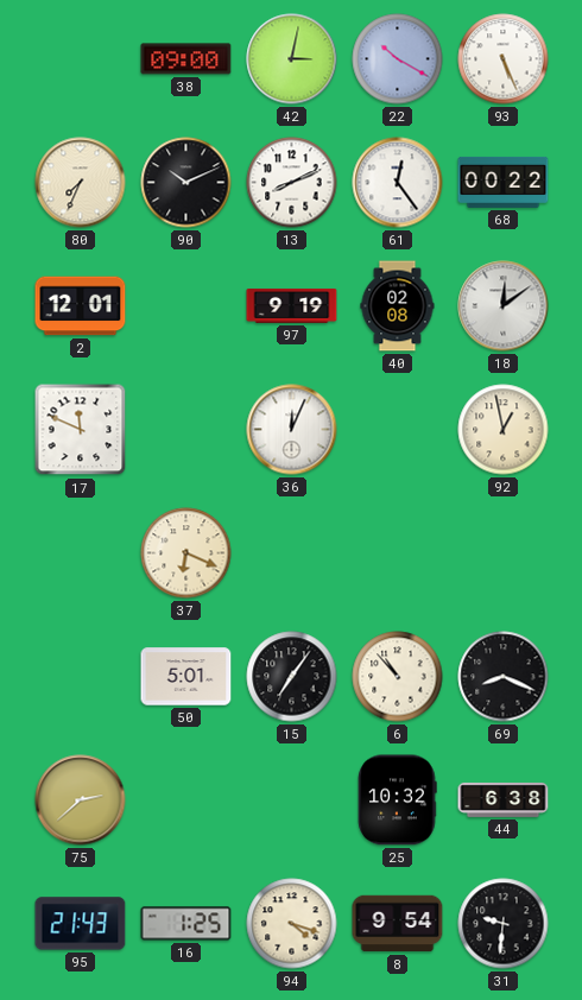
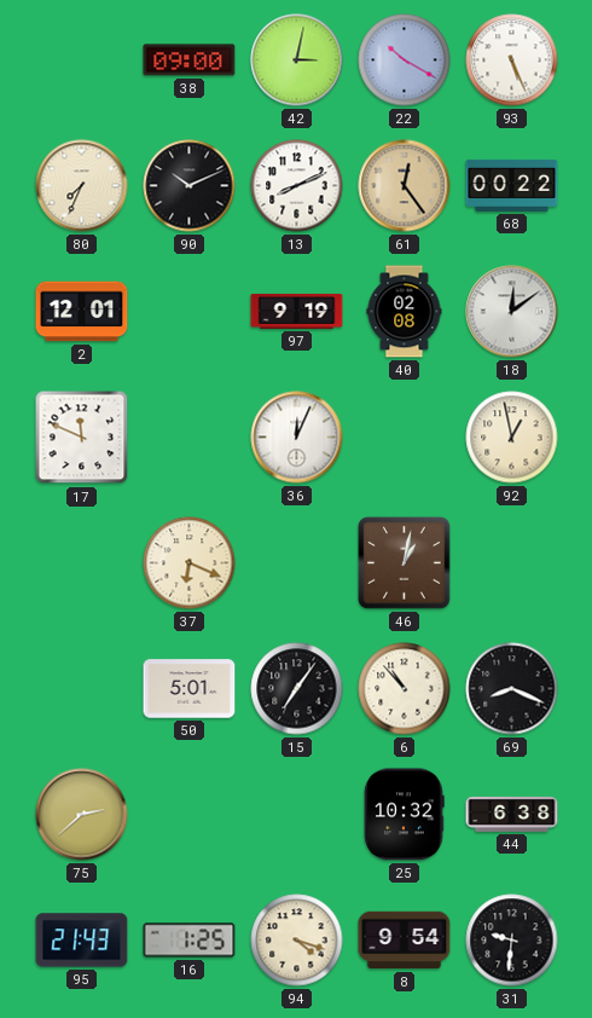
61 dial: white -> champagne (405, 186)
46: none -> 1:02 (405, 563)
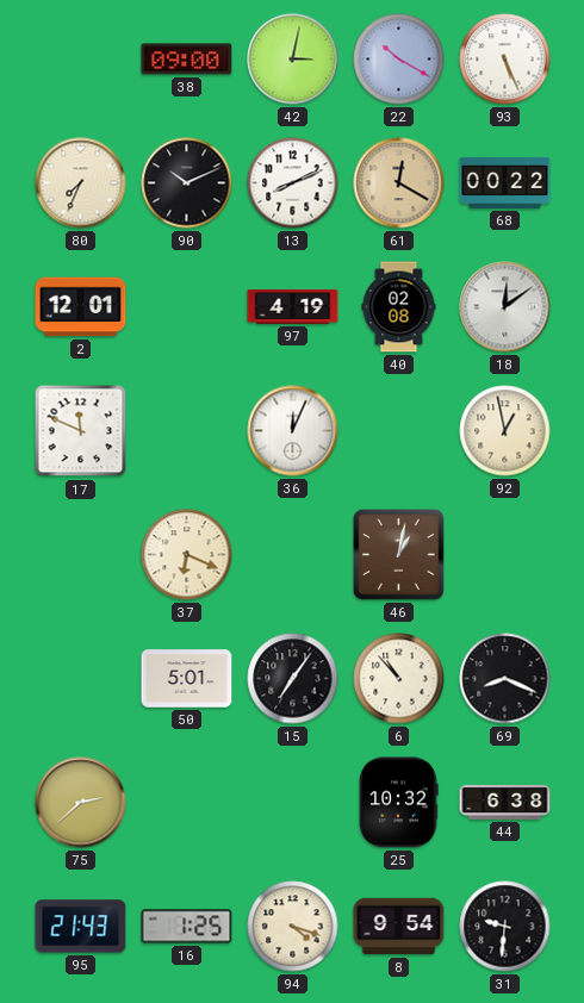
61: 12:24 -> 12:20 (399, 183)
97: 9:19 -> 4:19 (293, 306)
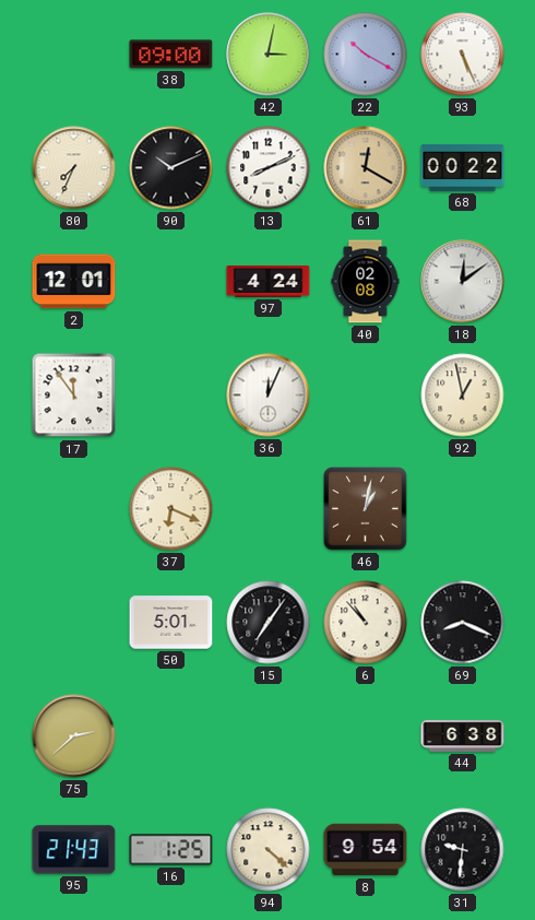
97: 4:19 -> 4:24 (269, 281)
17: 11:49 -> 11:54 (74, 396)
25: 10:32 -> none (399, 803)
94: 4:18 -> 4:22 (269, 850)
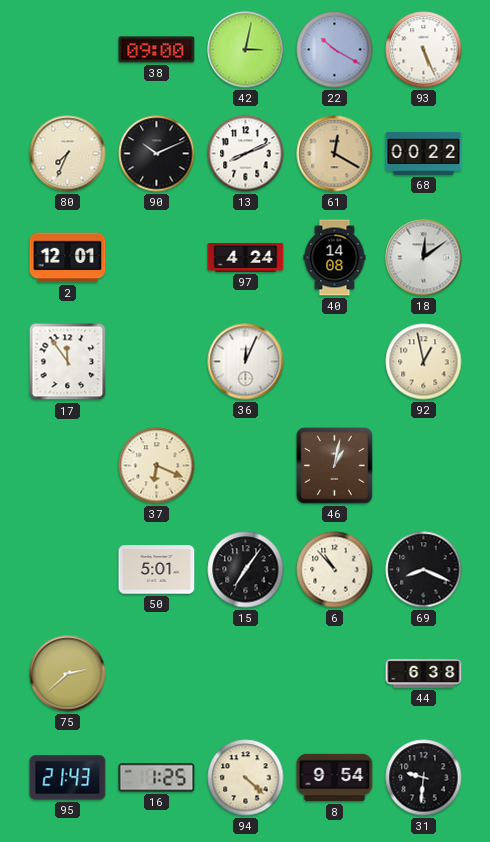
40: 02:08 -> 14:08 (335, 258)
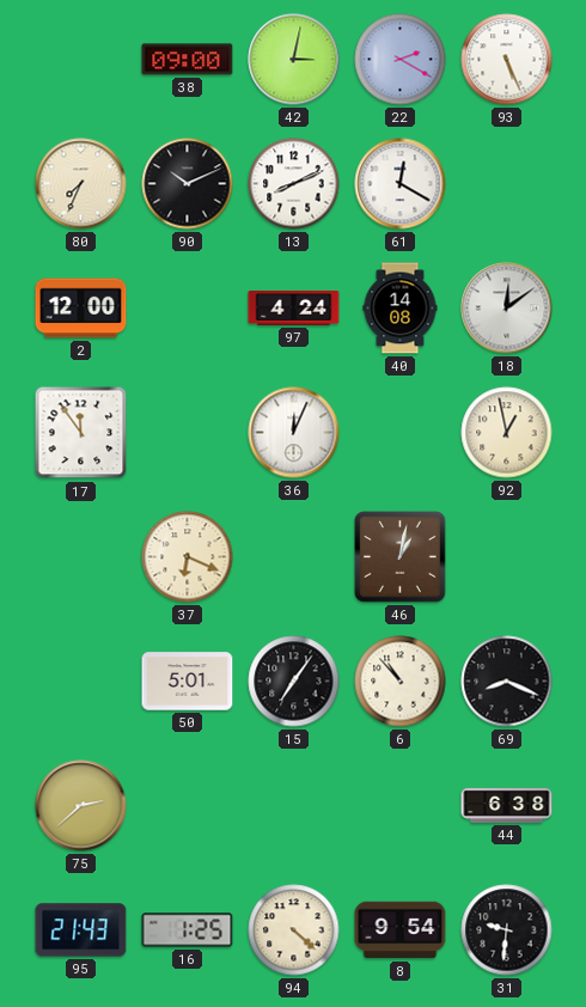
22: 10:20 -> 2:20 (401, 60)
61 dial: champagne -> white (401, 184)
68: 00:22 -> none (424, 153)
2: 12:01 -> 12:00 (81, 309)
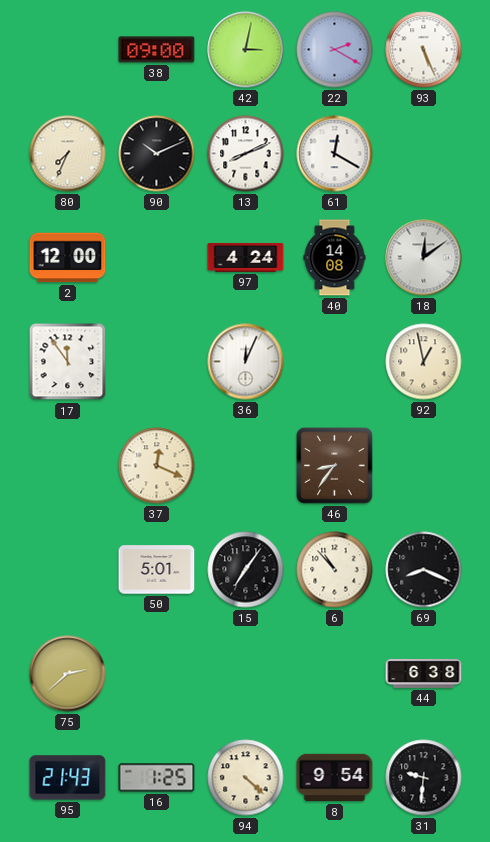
37: 6:19 -> 12:19 (157, 466)
46: 1:02 -> 8:36 (335, 466)
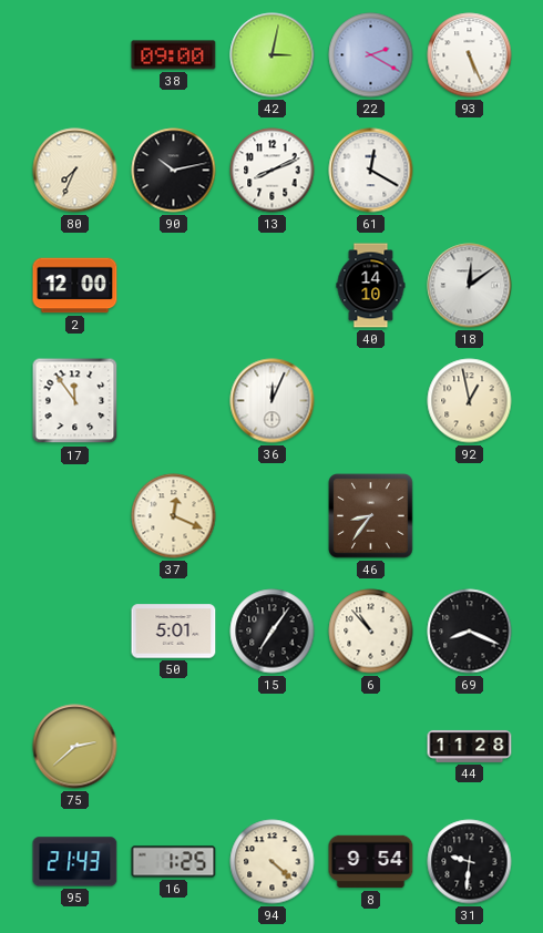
90: 10:11 -> 10:13 (174, 171)
97: 4:24 -> none (246, 257)
40: 14:08 -> 14:10 (371, 286)
44: 6:38 -> 11:28 (470, 746)
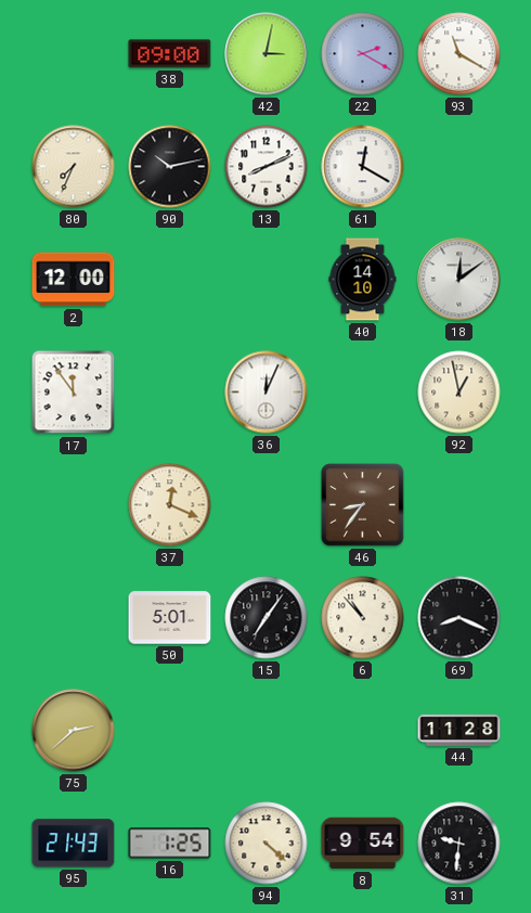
93: 5:26 -> 11:20 (459, 54)
